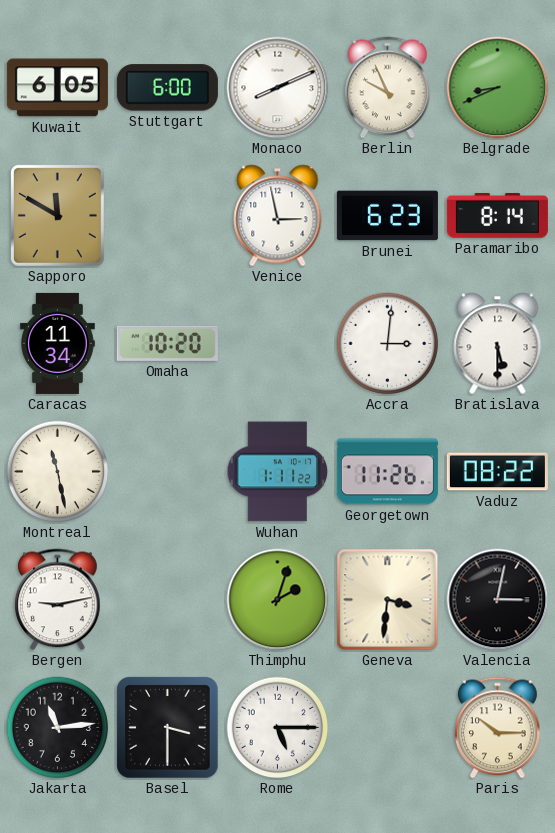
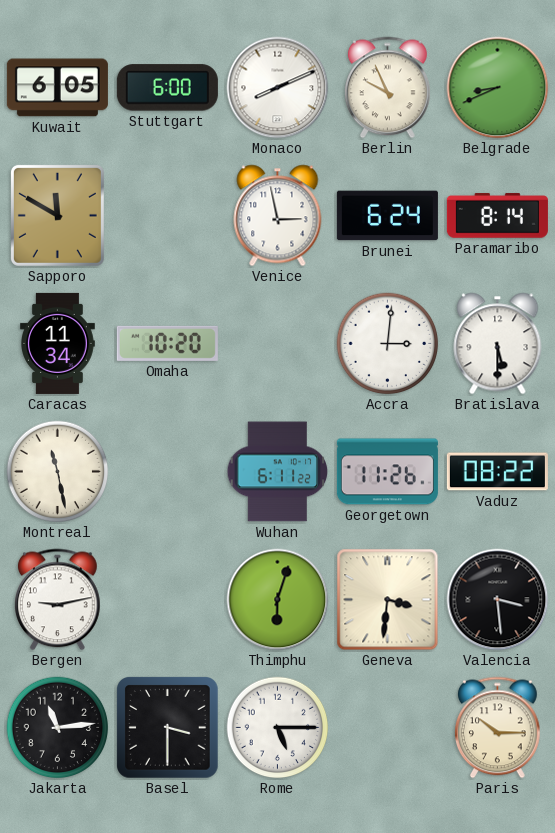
Brunei: 6:23 -> 6:24 (387, 216)
Wuhan: 1:11 -> 6:11 (278, 472)
Thimphu: 2:03 -> 6:03 (278, 600)
Valencia: 3:02 -> 3:29 (498, 600)
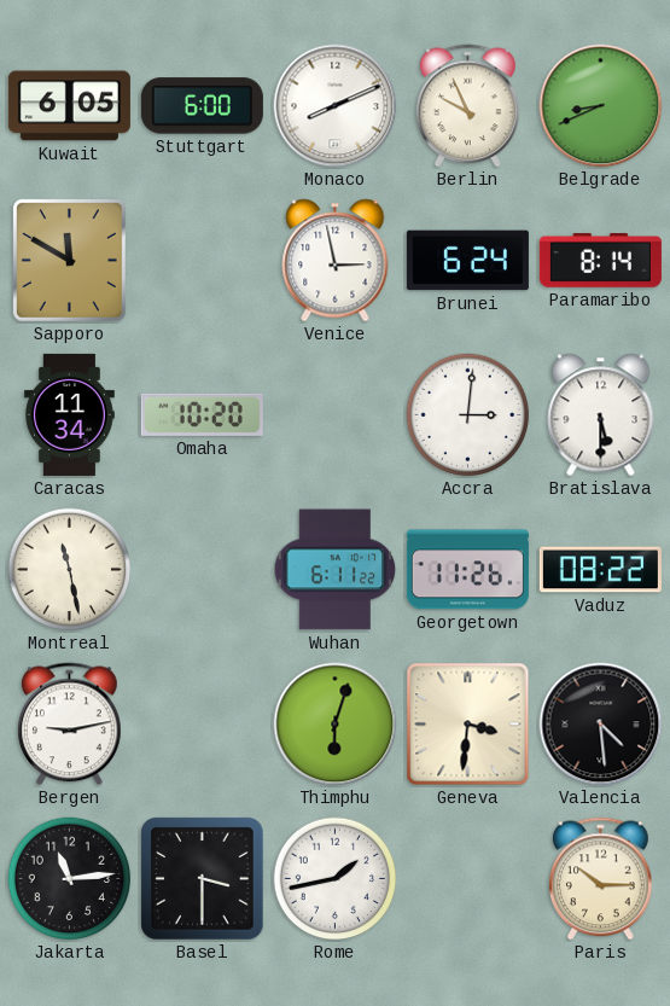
Valencia: 3:29 -> 4:29 (601, 725)
Rome: 5:15 -> 1:43 (336, 879)
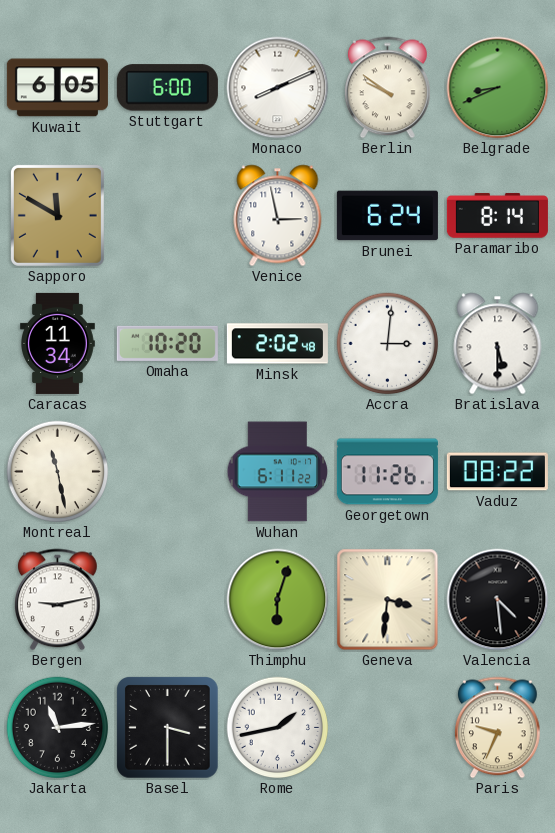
Berlin: 9:56 -> 9:51 (388, 88)
Minsk: none -> 2:02 (277, 344)
Paris: 10:15 -> 9:34 (498, 728)
